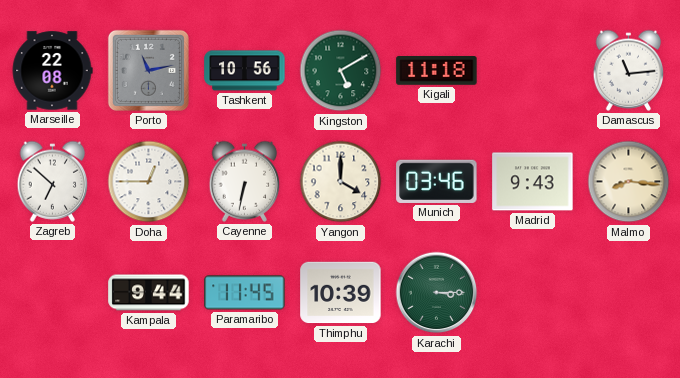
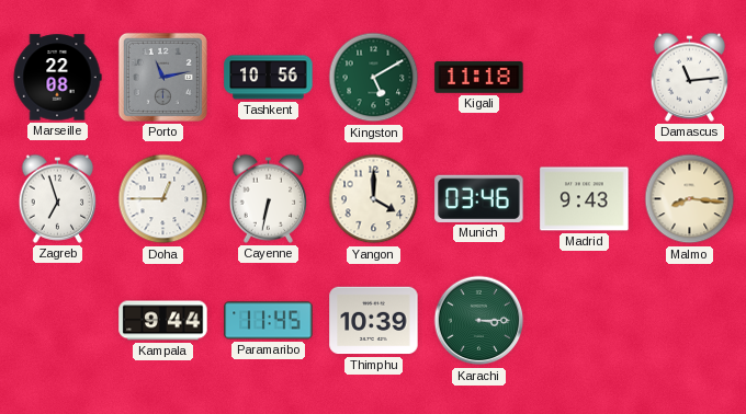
Zagreb: 6:52 -> 6:57 (58, 198)
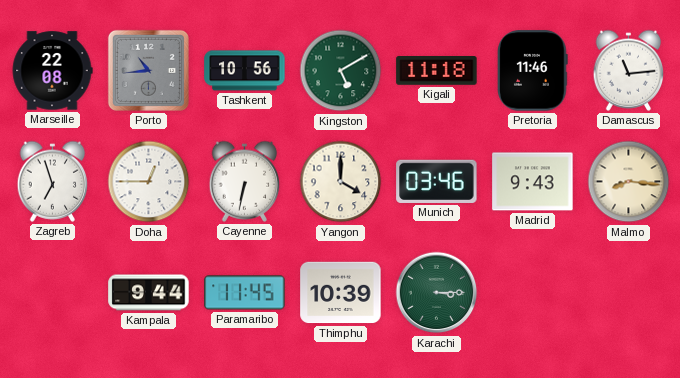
Porto: 11:13 -> 10:44 (148, 70)
Pretoria: none -> 11:46 (533, 71)
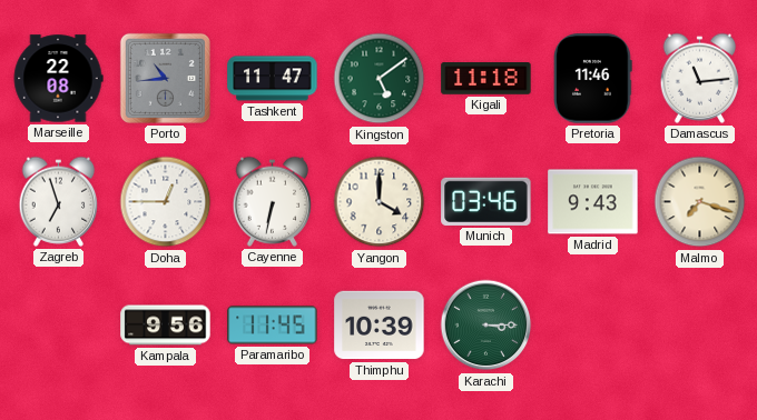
Tashkent: 10:56 -> 11:47 (273, 79)
Kingston: 5:10 -> 5:09 (380, 79)
Malmo: 8:16 -> 7:18 (700, 202)
Kampala: 9:44 -> 9:56 (166, 326)
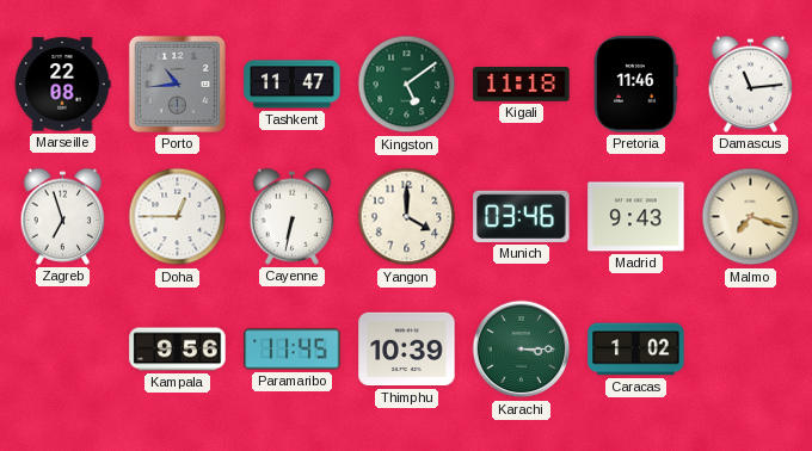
Caracas: none -> 1:02 (636, 350)
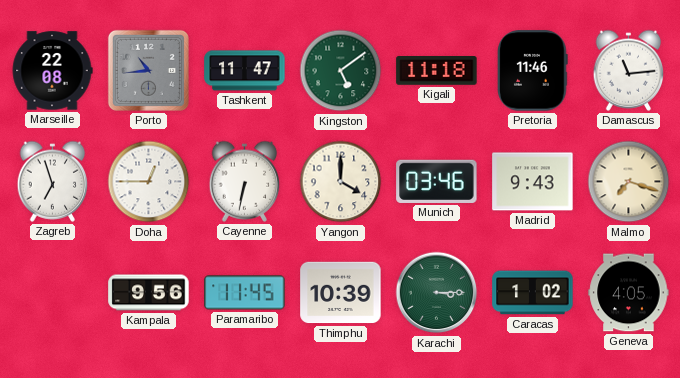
Geneva: none -> 4:05 (629, 293)
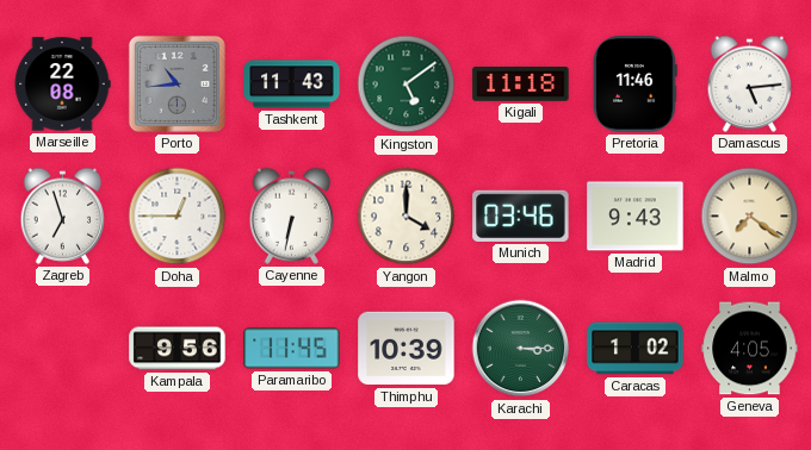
Tashkent: 11:47 -> 11:43 (292, 85)
Damascus: 11:14 -> 5:14 (750, 83)
Malmo: 7:18 -> 7:21 (750, 217)
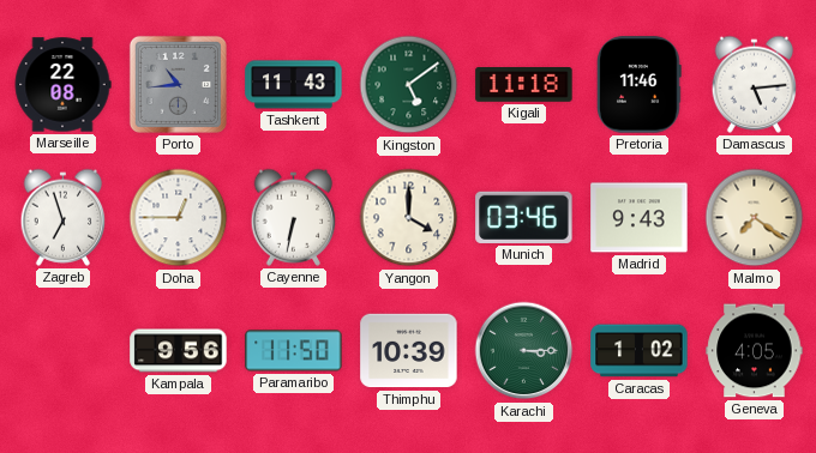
Paramaribo: 11:45 -> 11:50 (294, 351)
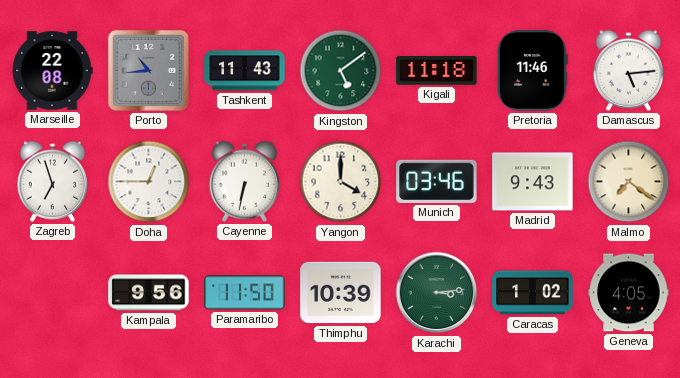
Karachi: 3:15 -> 3:14 (437, 293)
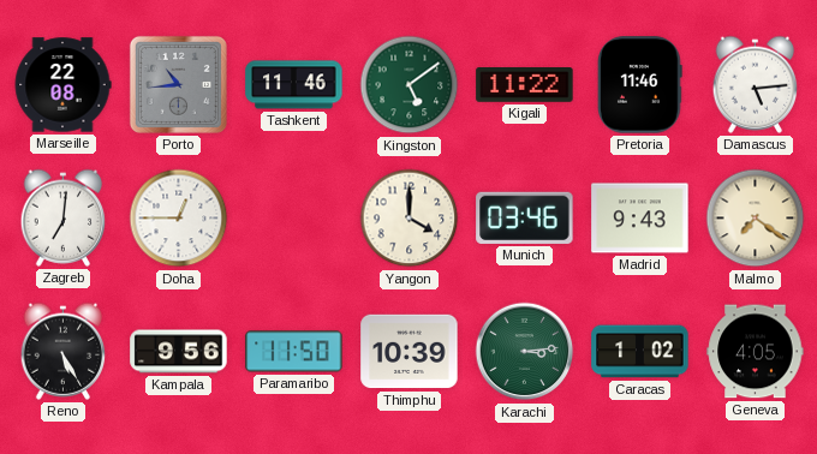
Tashkent: 11:43 -> 11:46 (294, 85)
Kigali: 11:18 -> 11:22 (525, 85)
Zagreb: 6:57 -> 7:01 (64, 217)
Cayenne: 6:32 -> none (245, 181)
Reno: none -> 5:25 (64, 351)
